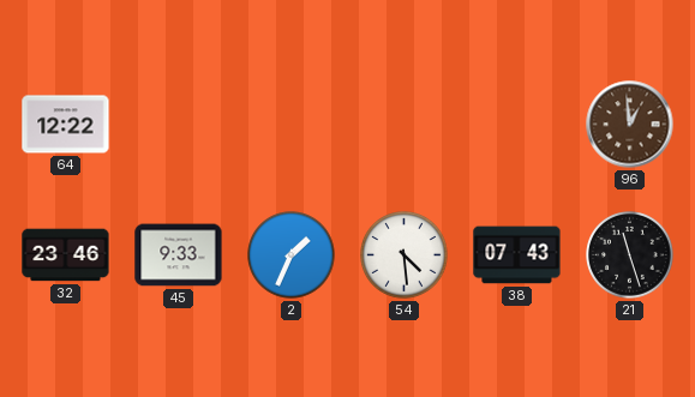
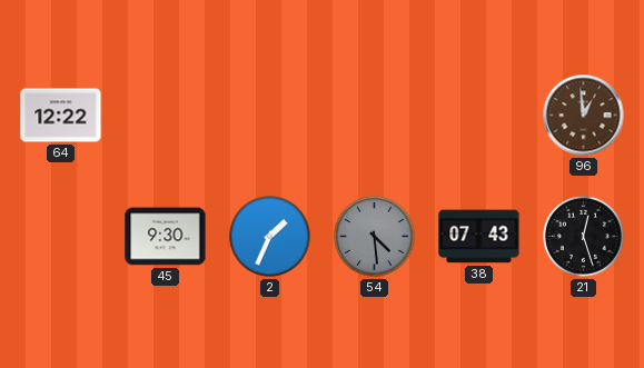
32: 23:46 -> none (66, 255)
45: 9:33 -> 9:30 (166, 237)
54 dial: white -> grey (375, 237)
21: 11:27 -> 12:27 (584, 237)
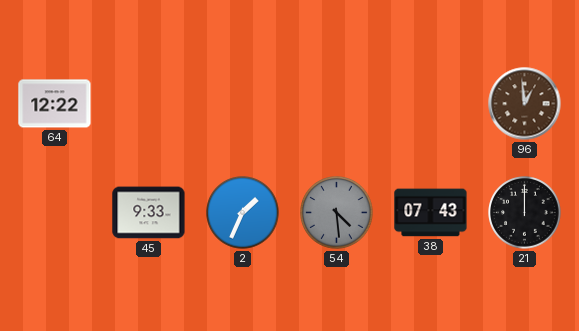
45: 9:30 -> 9:33 (149, 213)
21: 12:27 -> 12:00 (525, 213)
